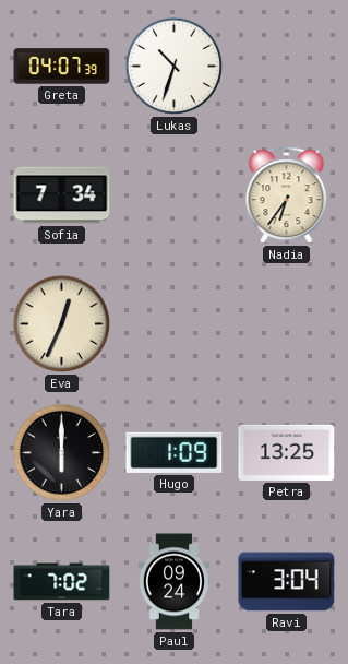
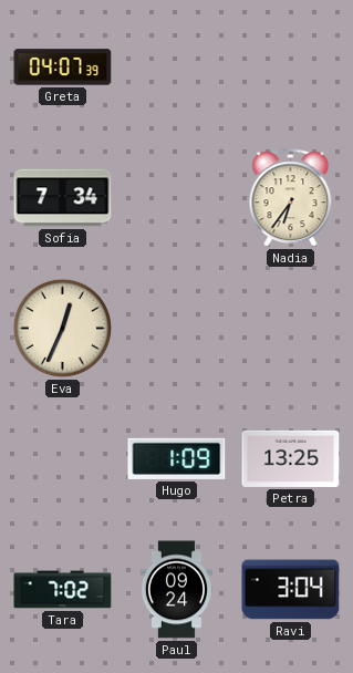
Lukas: 10:33 -> none (175, 67)
Yara: 6:00 -> none (62, 453)
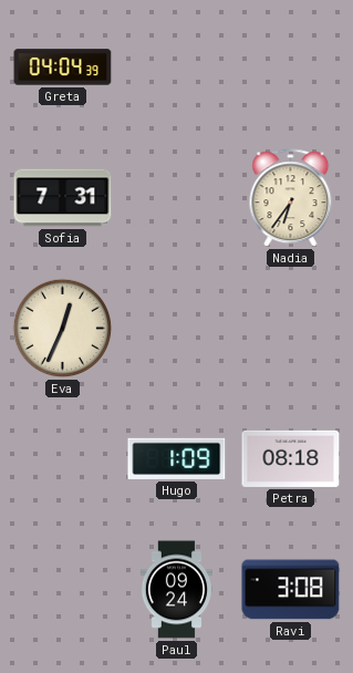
Greta: 04:07 -> 04:04 (63, 68)
Sofia: 7:34 -> 7:31 (63, 198)
Petra: 13:25 -> 08:18 (291, 458)
Tara: 7:02 -> none (63, 590)
Ravi: 3:04 -> 3:08 (291, 590)
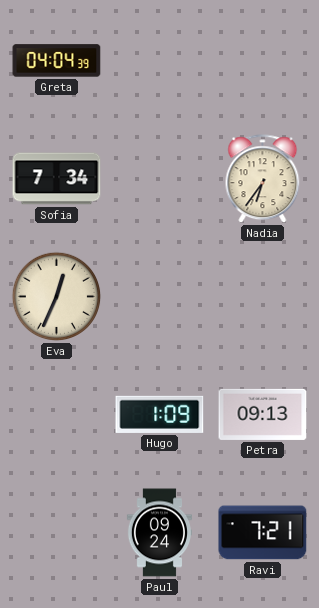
Sofia: 7:31 -> 7:34 (57, 179)
Petra: 08:18 -> 09:13 (263, 414)
Ravi: 3:08 -> 7:21 (263, 533)
